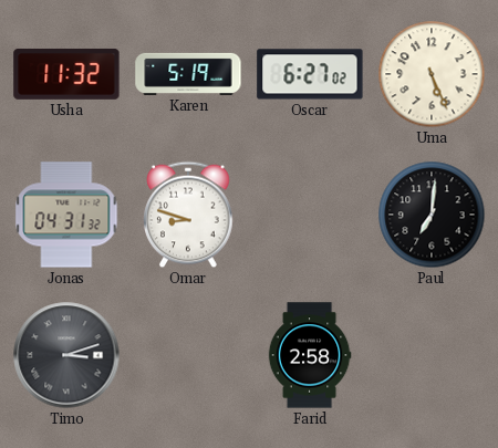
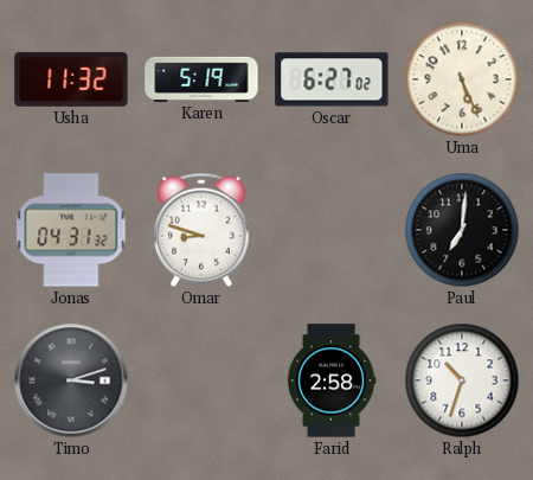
Ralph: none -> 10:33 (462, 380)
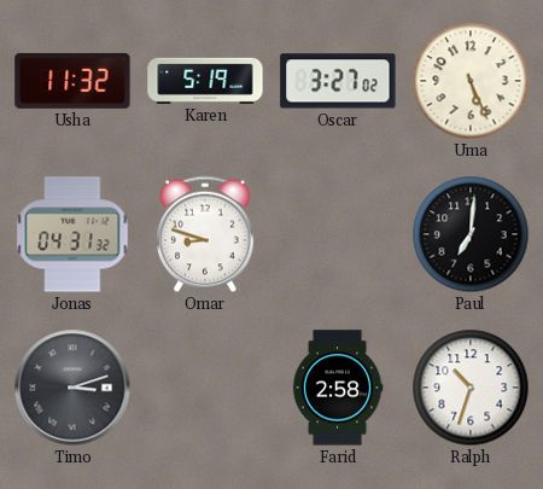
Oscar: 6:27 -> 3:27 (338, 81)
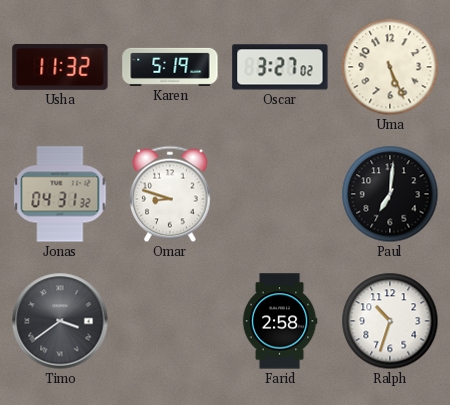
Timo: 3:12 -> 3:39 (60, 321)
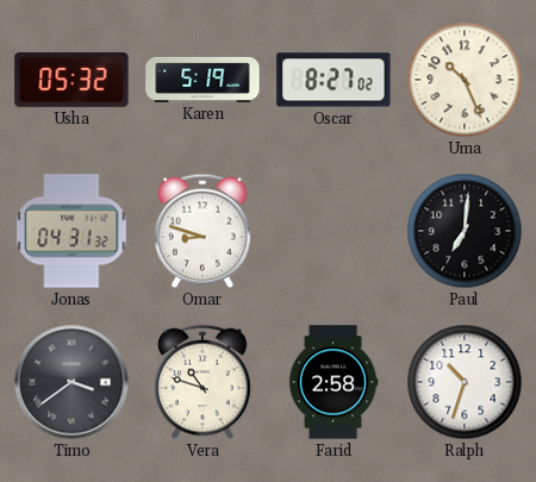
Usha: 11:32 -> 05:32 (71, 80)
Oscar: 3:27 -> 8:27 (334, 80)
Uma: 5:26 -> 10:26 (465, 80)
Vera: none -> 10:48 (202, 382)
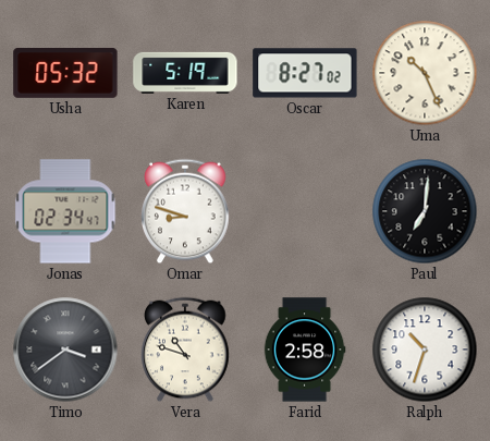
Jonas: 04:31 -> 02:34 (65, 211)
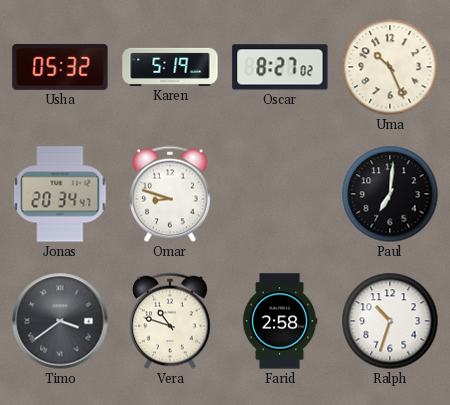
Jonas: 02:34 -> 20:34 (60, 194)
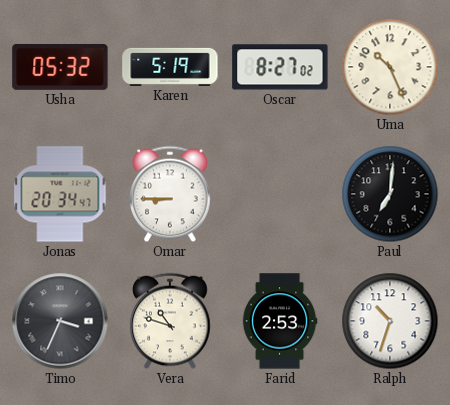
Omar: 8:48 -> 8:45 (170, 194)
Timo: 3:39 -> 3:34 (60, 321)
Farid: 2:58 -> 2:53 (280, 321)
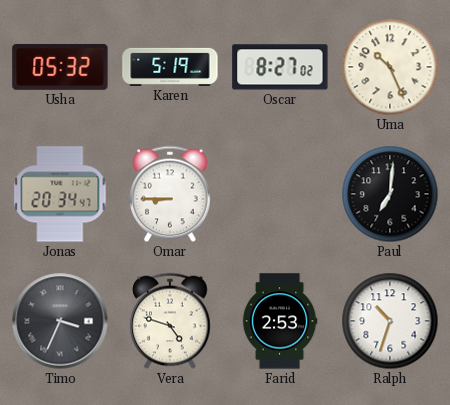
Vera: 10:48 -> 4:48 (170, 321)
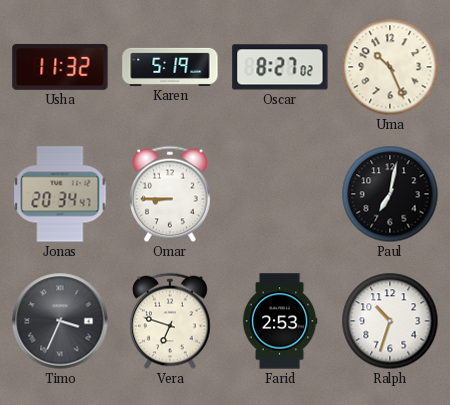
Usha: 05:32 -> 11:32 (60, 67)
Paul: 7:01 -> 7:02 (390, 194)
Vera: 4:48 -> 6:48 (170, 321)
